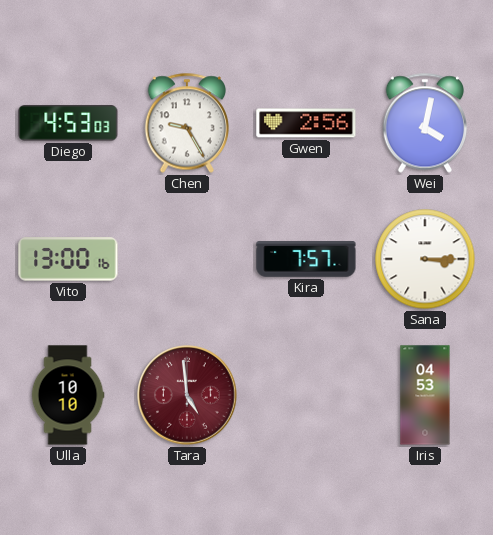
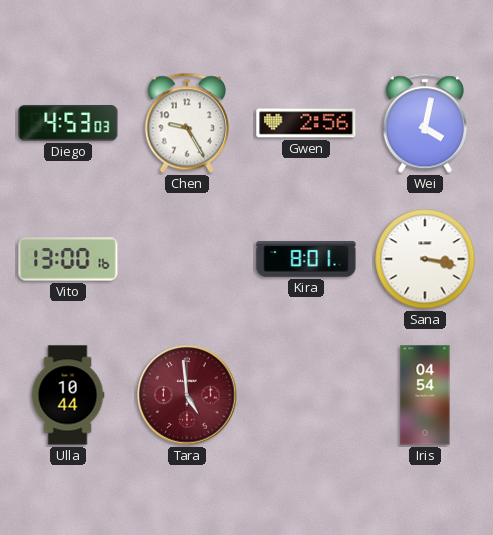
Kira: 7:57 -> 8:01 (306, 259)
Sana: 3:15 -> 3:17 (425, 259)
Ulla: 10:10 -> 10:44 (68, 395)
Iris: 04:53 -> 04:54 (425, 395)
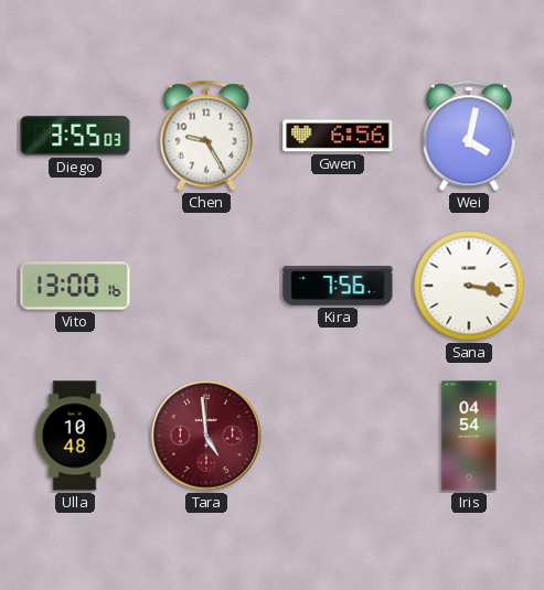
Diego: 4:53 -> 3:55 (75, 136)
Gwen: 2:56 -> 6:56 (338, 136)
Kira: 8:01 -> 7:56 (338, 286)
Ulla: 10:44 -> 10:48 (75, 436)
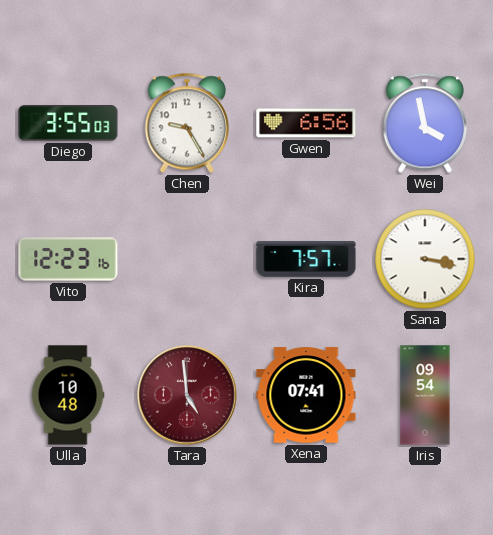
Wei: 4:02 -> 3:58 (425, 123)
Vito: 13:00 -> 12:23 (68, 259)
Kira: 7:56 -> 7:57 (306, 259)
Xena: none -> 07:41 (306, 395)
Iris: 04:54 -> 09:54 (425, 395)
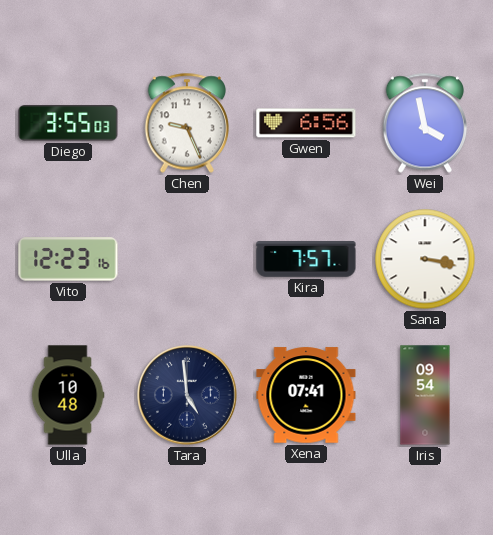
Chen: 9:25 -> 9:26 (187, 123)
Tara dial: burgundy -> navy (187, 395)
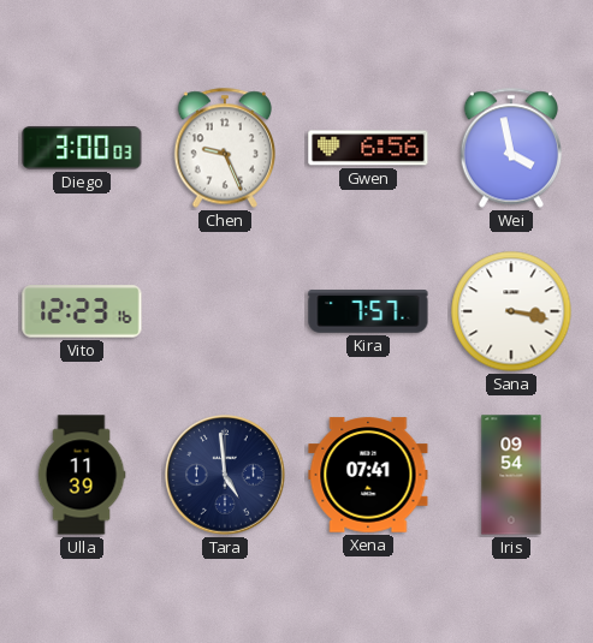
Diego: 3:55 -> 3:00 (82, 148)
Ulla: 10:48 -> 11:39 (82, 475)
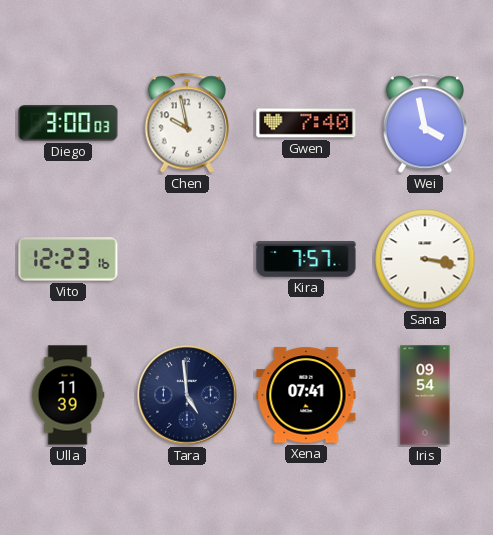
Chen: 9:26 -> 9:58 (187, 123)
Gwen: 6:56 -> 7:40 (306, 123)
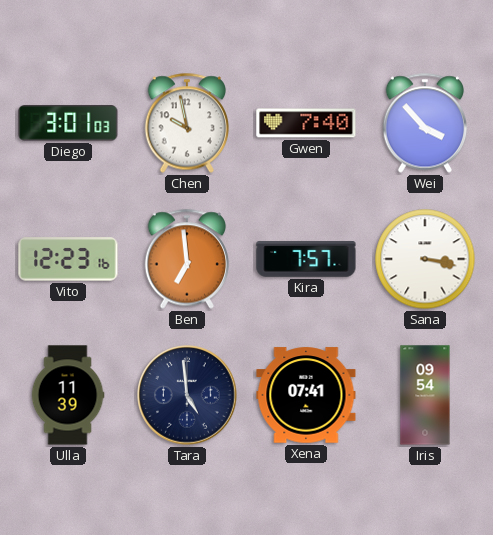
Diego: 3:00 -> 3:01 (68, 123)
Wei: 3:58 -> 3:53 (425, 123)
Ben: none -> 6:59 (187, 259)
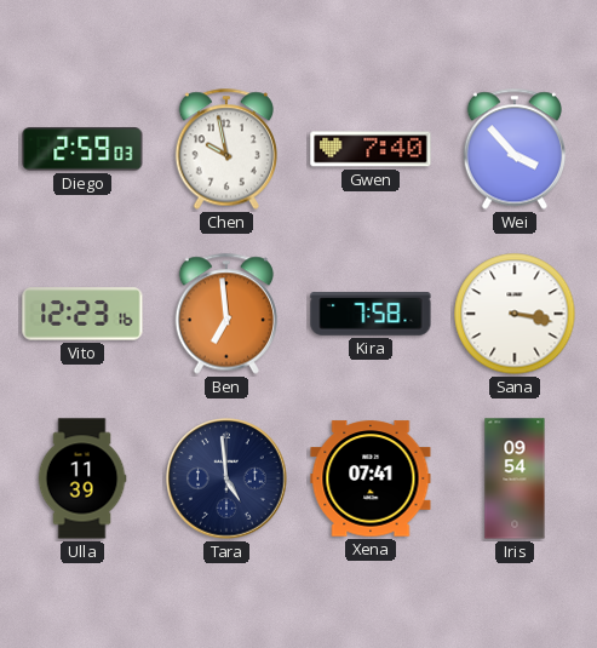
Diego: 3:01 -> 2:59 (82, 149)
Kira: 7:57 -> 7:58 (371, 314)
